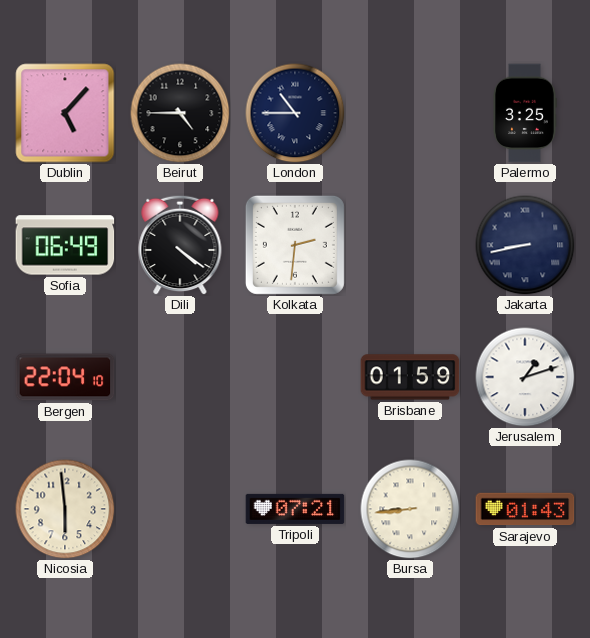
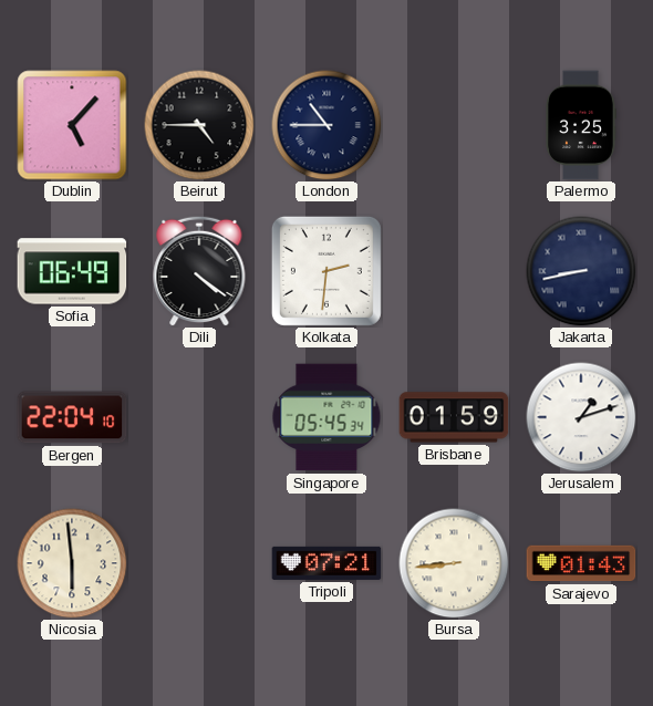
Singapore: none -> 05:45 (326, 417)
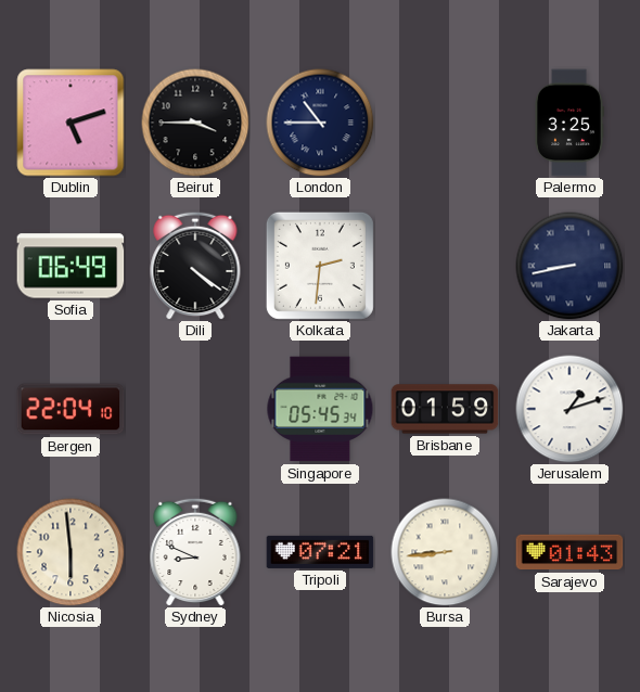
Dublin: 5:07 -> 5:12 (71, 123)
Beirut: 4:45 -> 3:45 (195, 123)
Sydney: none -> 8:49 (195, 552)
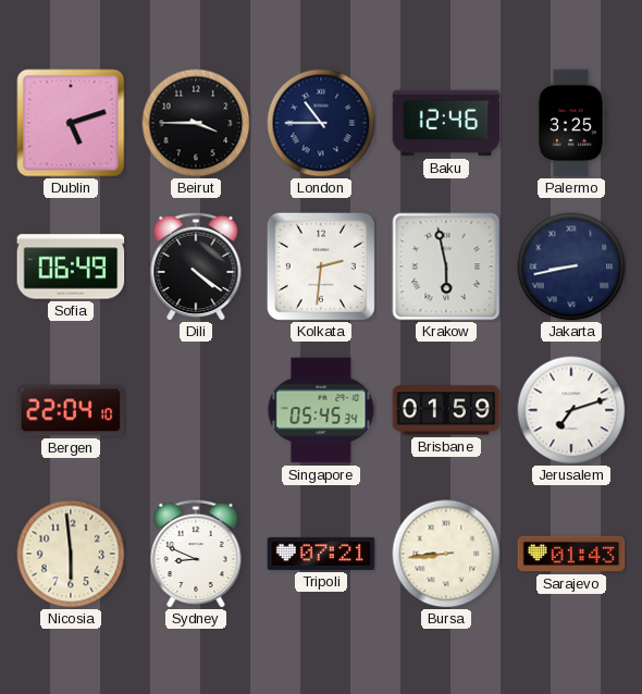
Baku: none -> 12:46 (446, 123)
Krakow: none -> 5:58 (446, 267)
Jerusalem: 1:12 -> 7:12 (571, 410)
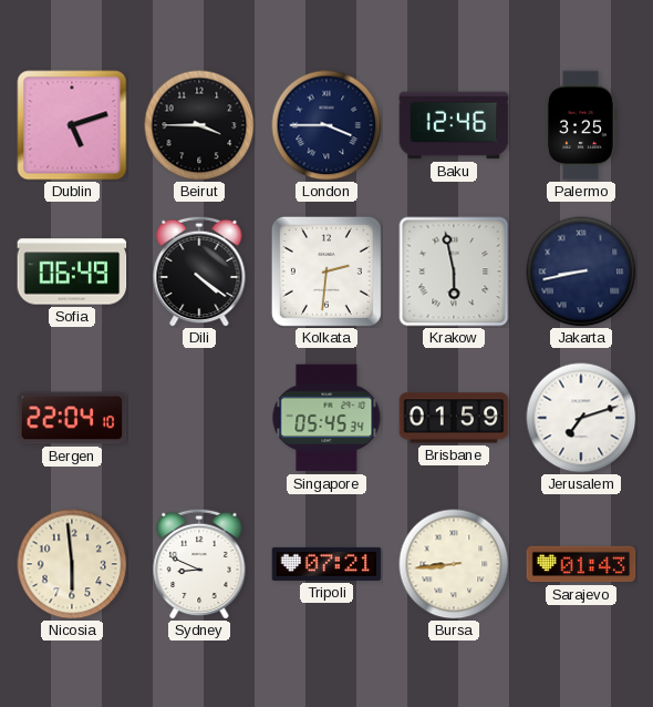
London: 10:45 -> 3:45 (326, 125)
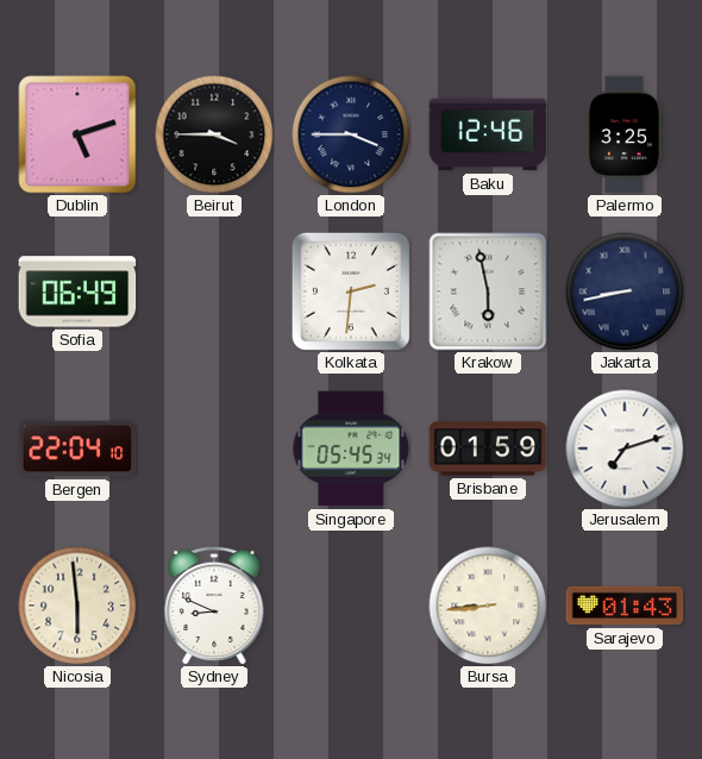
Dili: 4:21 -> none (199, 271)
Tripoli: 07:21 -> none (326, 564)
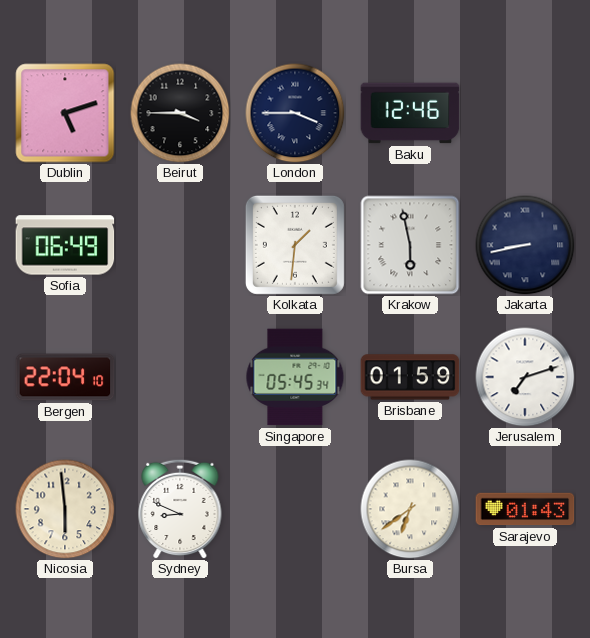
Palermo: 3:25 -> none (625, 134)
Kolkata: 2:31 -> 1:31 (295, 245)
Bursa: 8:44 -> 6:39 (410, 509)
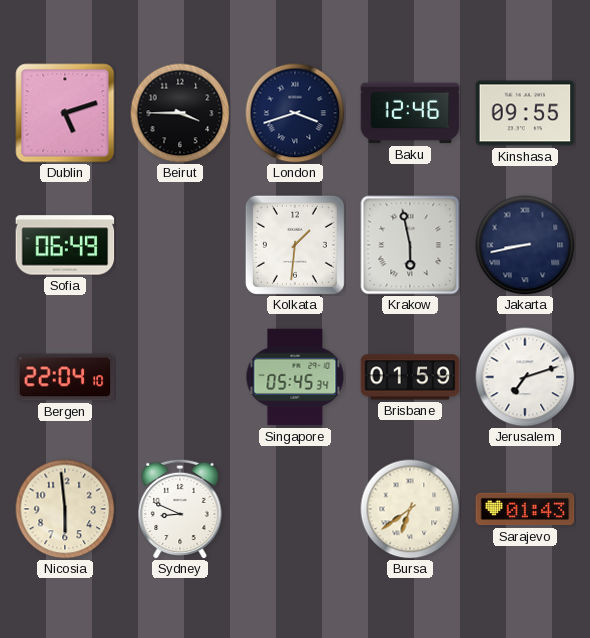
London: 3:45 -> 3:42 (295, 113)
Kinshasa: none -> 09:55 (525, 113)
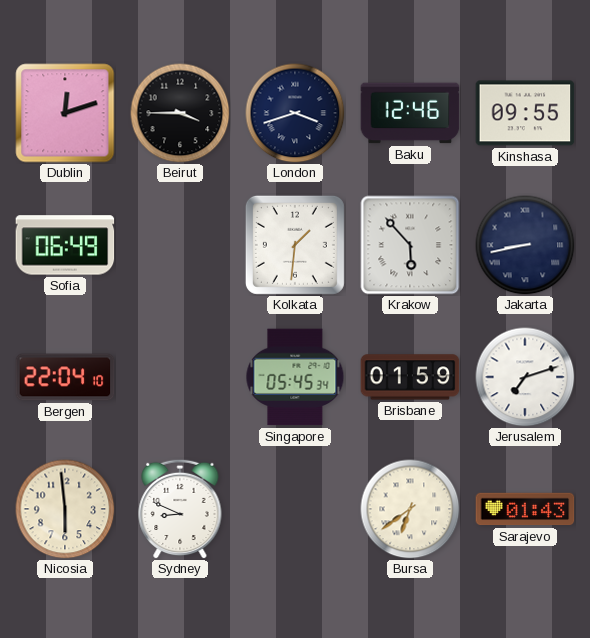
Dublin: 5:12 -> 12:12 (65, 113)
Krakow: 5:58 -> 5:53 (410, 245)
